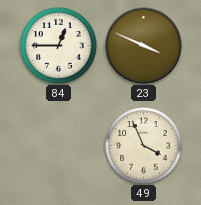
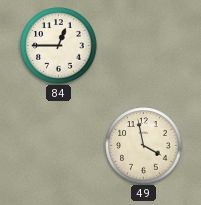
23: 3:49 -> none (144, 46)
49: 3:56 -> 3:58 (144, 146)
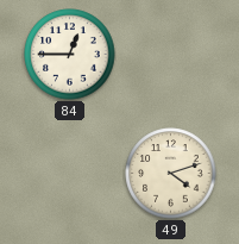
49: 3:58 -> 4:12 (171, 174)
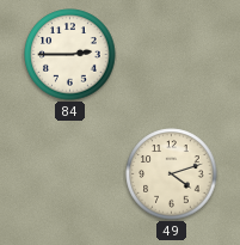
84: 12:45 -> 2:45 (70, 55)
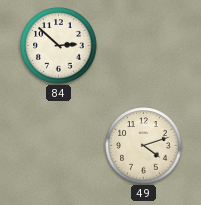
84: 2:45 -> 2:52 (59, 46)
